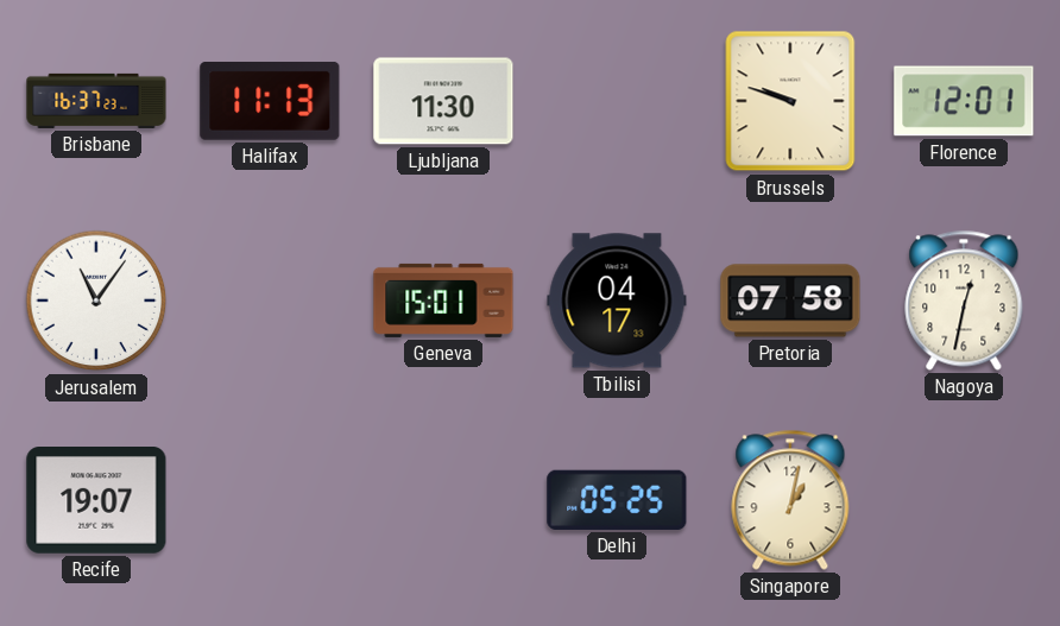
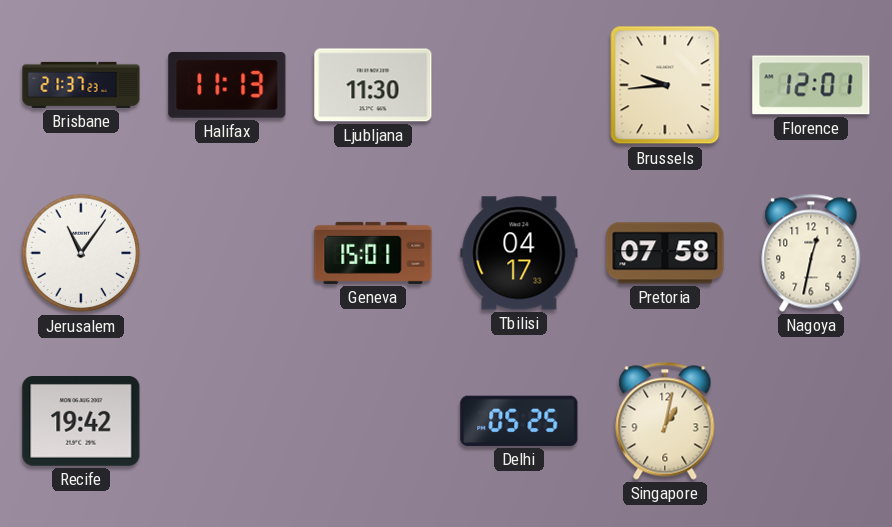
Brisbane: 16:37 -> 21:37 (81, 85)
Brussels: 9:48 -> 9:44 (665, 85)
Recife: 19:07 -> 19:42 (81, 422)
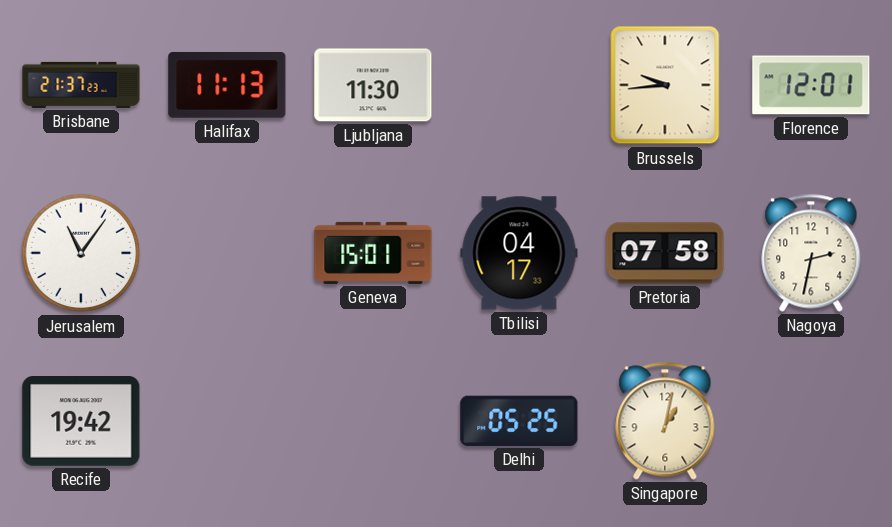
Nagoya: 12:32 -> 2:32 (811, 253)
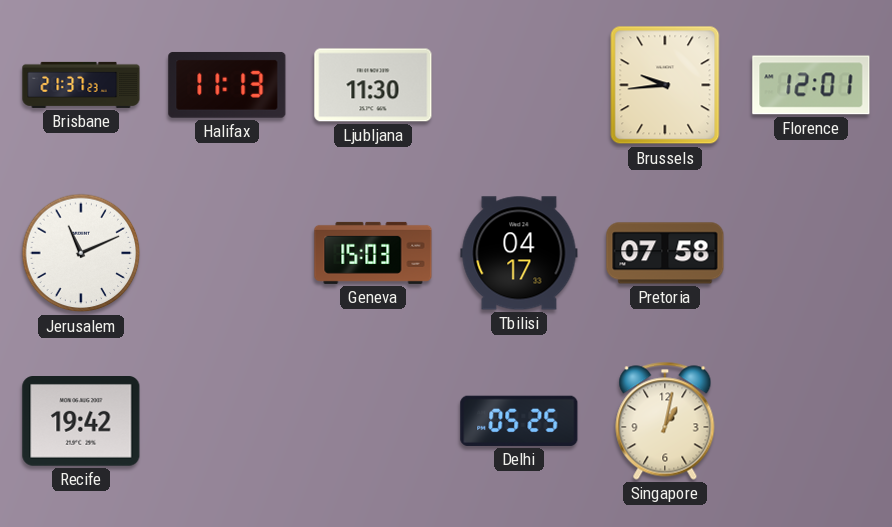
Jerusalem: 11:06 -> 11:11 (81, 253)
Geneva: 15:01 -> 15:03 (373, 253)
Nagoya: 2:32 -> none (811, 253)
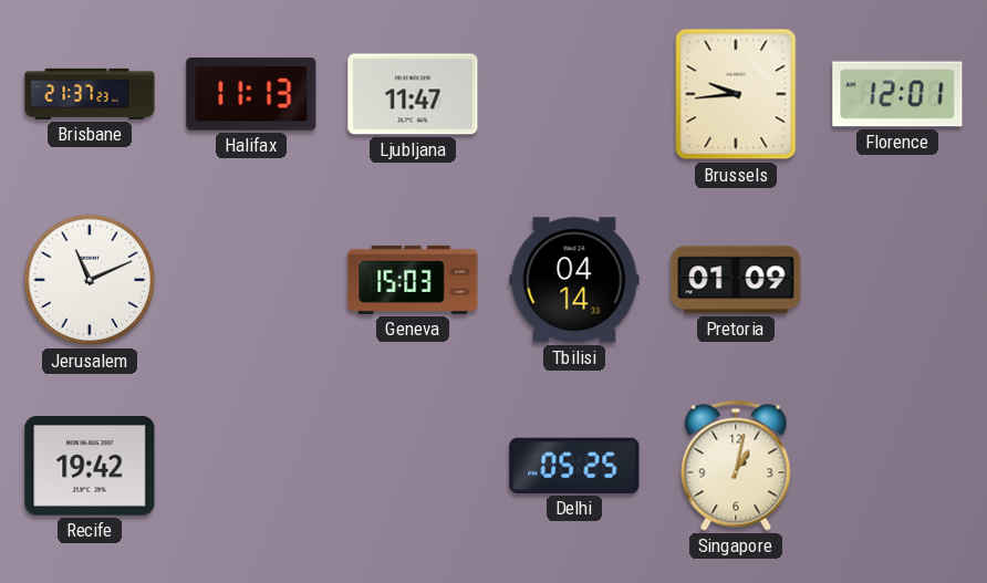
Ljubljana: 11:30 -> 11:47 (413, 94)
Tbilisi: 04:17 -> 04:14 (574, 280)
Pretoria: 07:58 -> 01:09 (736, 280)
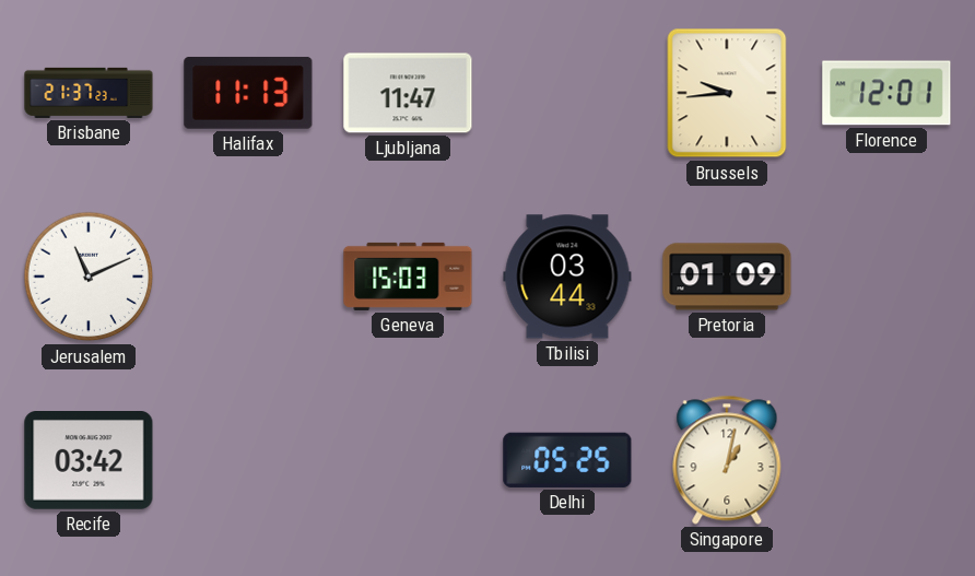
Tbilisi: 04:14 -> 03:44 (567, 277)
Recife: 19:42 -> 03:42 (89, 461)
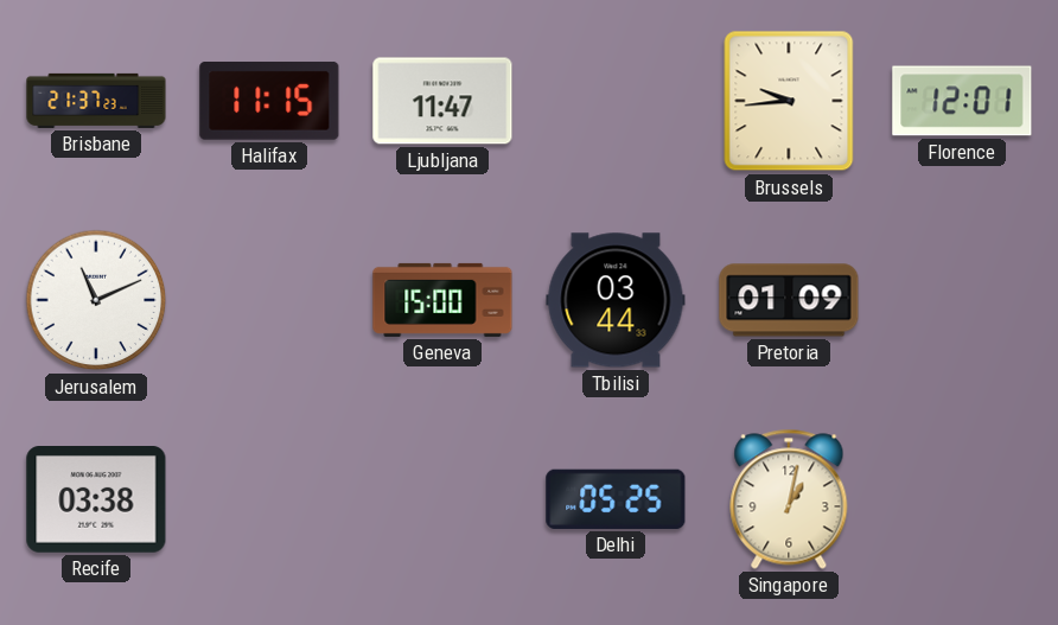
Halifax: 11:13 -> 11:15 (269, 101)
Geneva: 15:03 -> 15:00 (442, 300)
Recife: 03:42 -> 03:38 (96, 500)
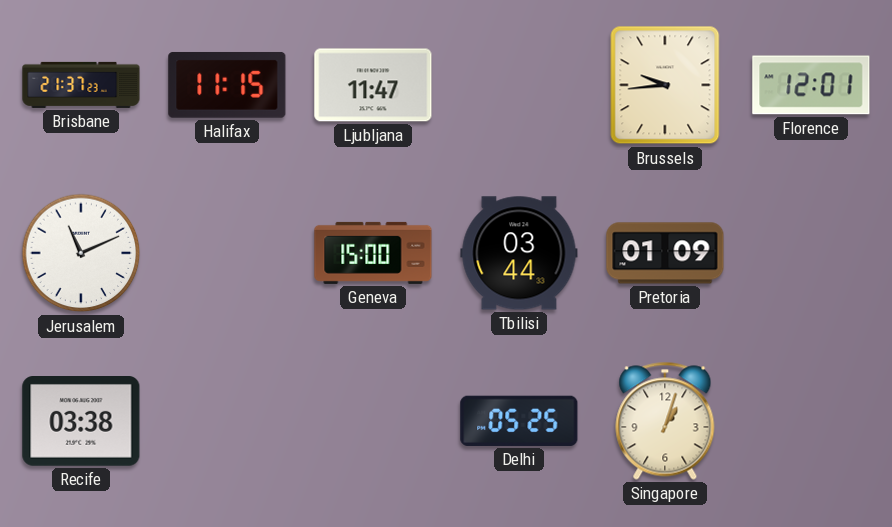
Singapore: 1:02 -> 1:03 (665, 421)
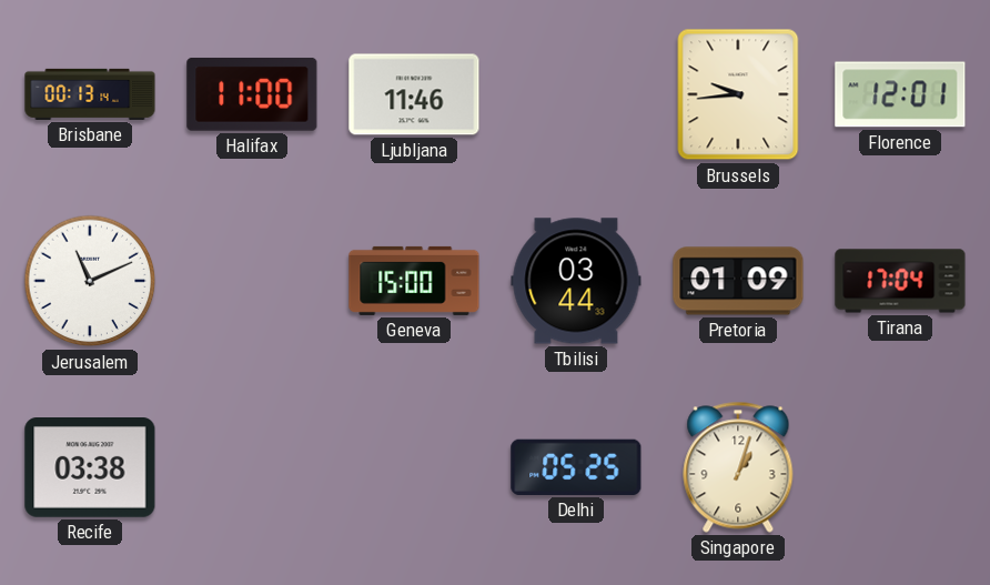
Brisbane: 21:37 -> 00:13 (90, 94)
Halifax: 11:15 -> 11:00 (252, 94)
Ljubljana: 11:47 -> 11:46 (414, 94)
Tirana: none -> 17:04 (900, 281)
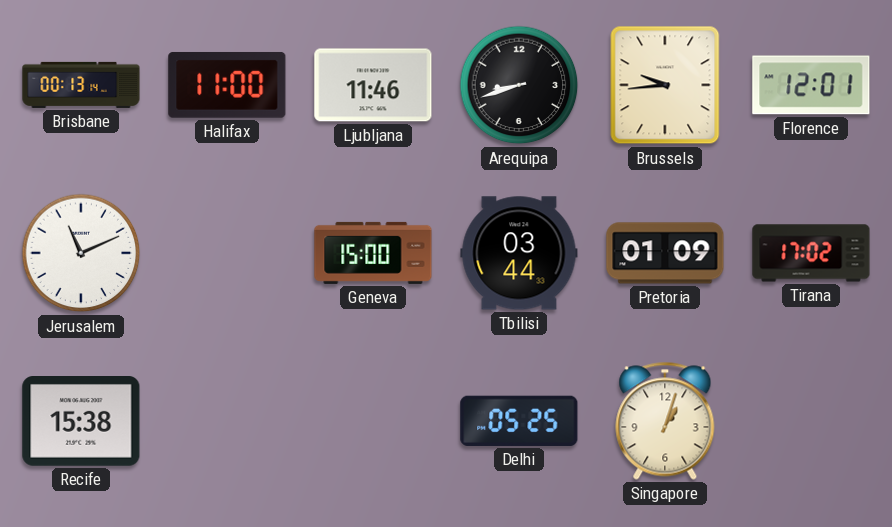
Arequipa: none -> 8:42 (519, 85)
Tirana: 17:04 -> 17:02 (811, 253)
Recife: 03:38 -> 15:38 (81, 422)
